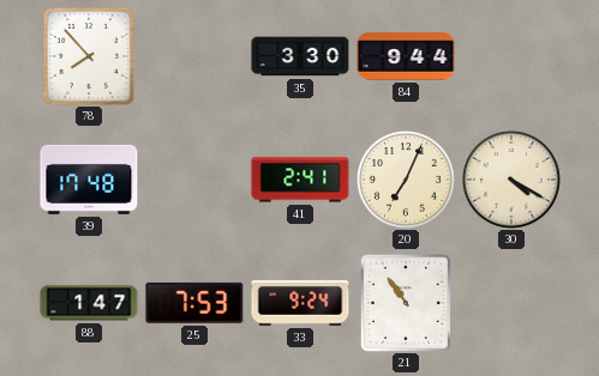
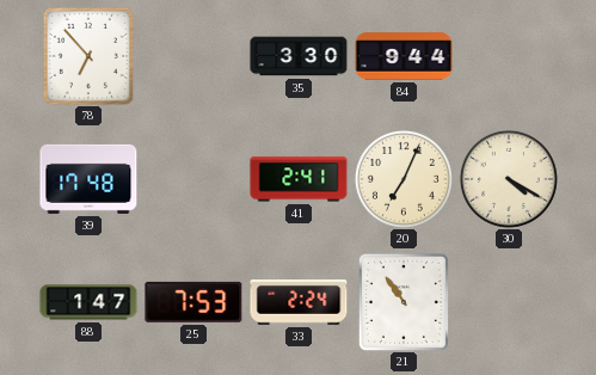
78: 7:53 -> 6:53 (88, 56)
33: 9:24 -> 2:24 (299, 303)
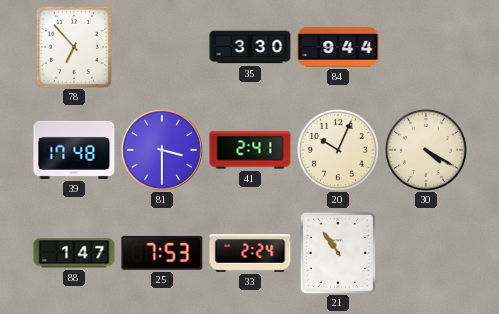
81: none -> 3:30 (162, 150)
20: 7:04 -> 10:04 (338, 150)
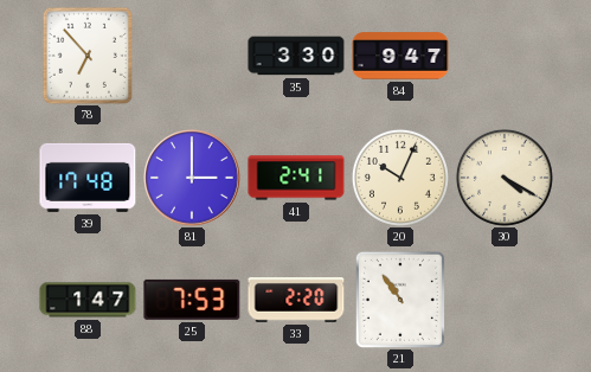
84: 9:44 -> 9:47 (400, 56)
81: 3:30 -> 3:00 (192, 178)
33: 2:24 -> 2:20 (296, 301)
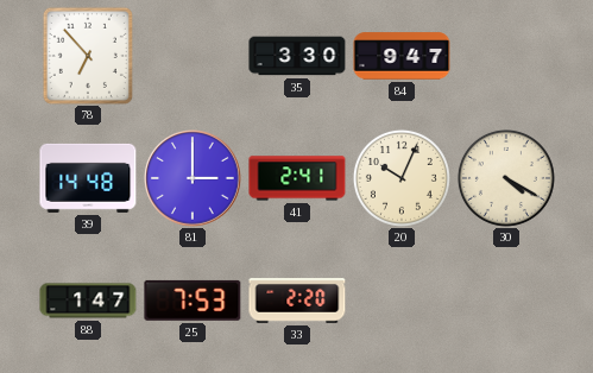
39: 17:48 -> 14:48 (88, 178)
21: 10:54 -> none (400, 300)
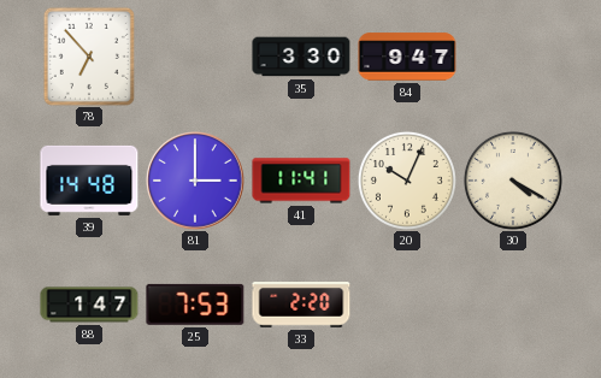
41: 2:41 -> 11:41 (301, 181)
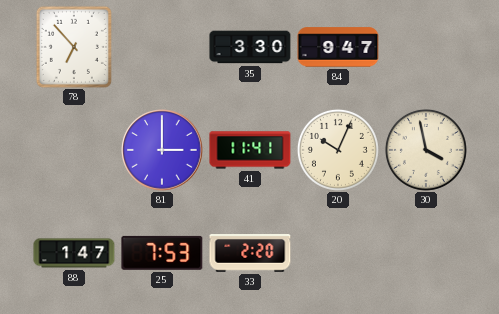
39: 14:48 -> none (89, 181)
30: 4:20 -> 3:58 (426, 150)
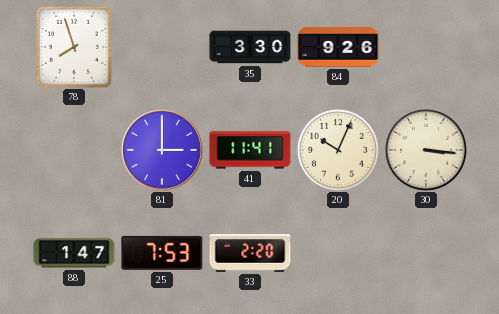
78: 6:53 -> 7:57 (74, 47)
84: 9:47 -> 9:26 (338, 47)
30: 3:58 -> 3:16 (426, 150)
